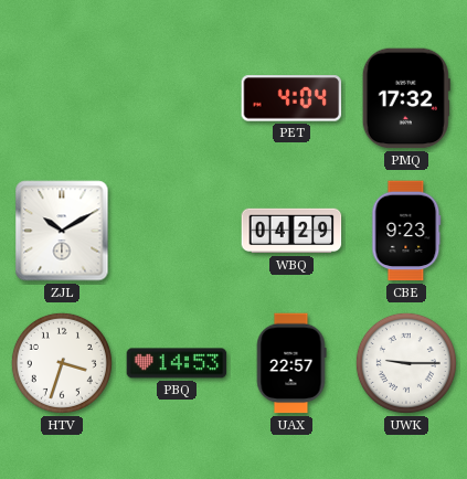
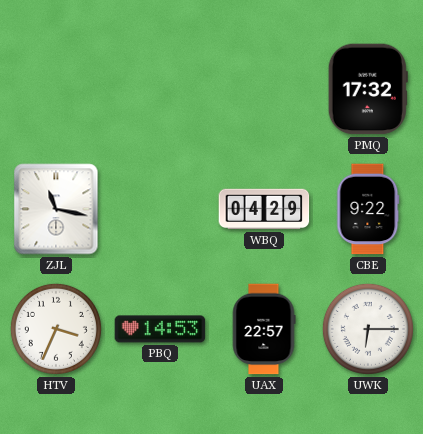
PET: 4:04 -> none (291, 98)
ZJL: 10:10 -> 11:17 (56, 209)
CBE: 9:23 -> 9:22 (368, 209)
HTV: 3:33 -> 3:34 (56, 329)
UWK: 9:15 -> 6:15 (368, 329)
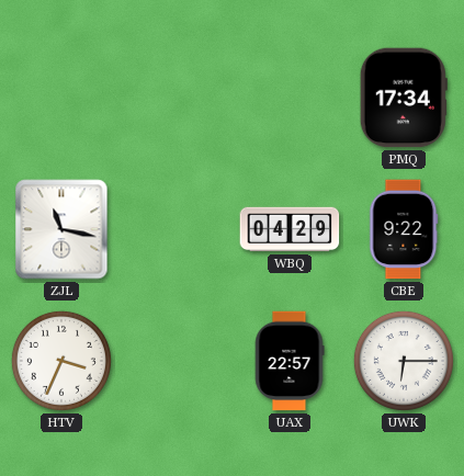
PMQ: 17:32 -> 17:34 (404, 98)
PBQ: 14:53 -> none (160, 329)
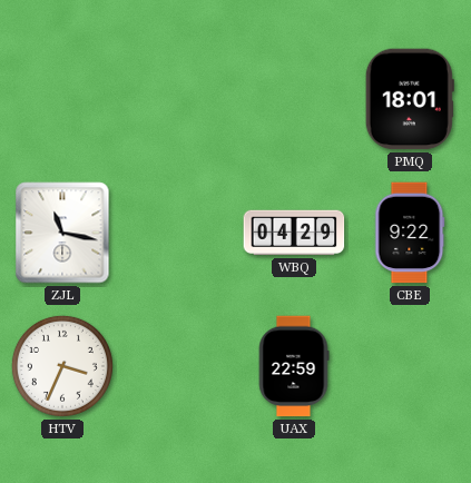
PMQ: 17:34 -> 18:01 (410, 99)
UAX: 22:57 -> 22:59 (294, 366)
UWK: 6:15 -> none (404, 361)
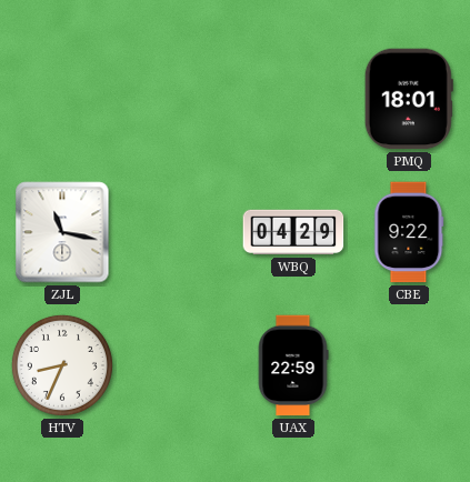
HTV: 3:34 -> 8:34 (62, 365)
